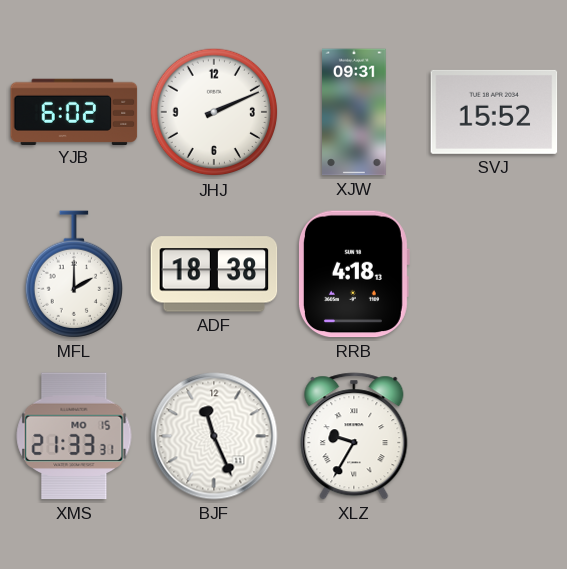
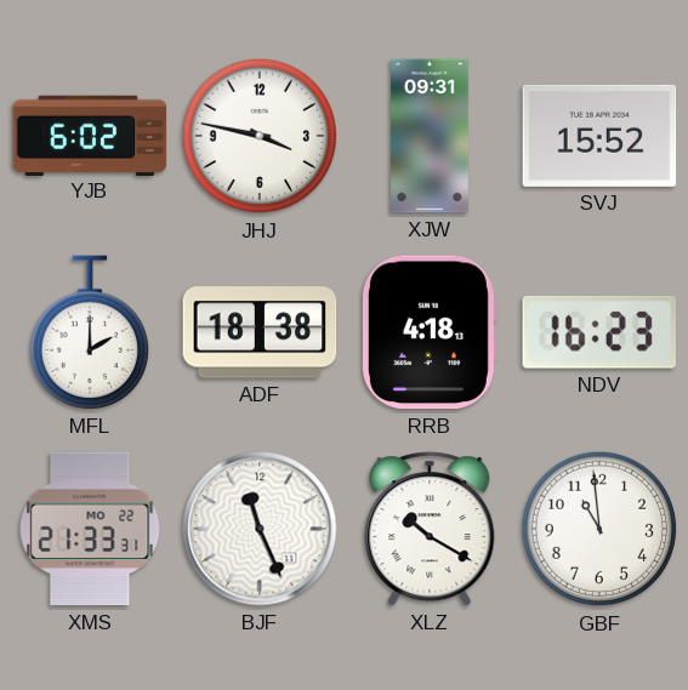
JHJ: 2:11 -> 3:47 (260, 136)
NDV: none -> 16:23 (598, 332)
XMS date: MO 15 -> MO 22 (90, 529)
XLZ: 9:35 -> 10:20 (430, 529)
GBF: none -> 10:59 (599, 529)
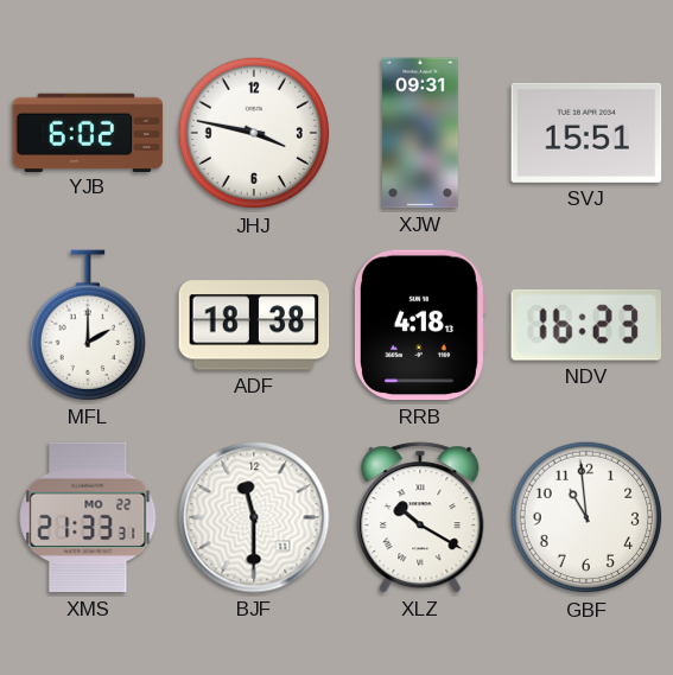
SVJ: 15:52 -> 15:51 (586, 133)
BJF: 11:26 -> 11:30 (254, 517)
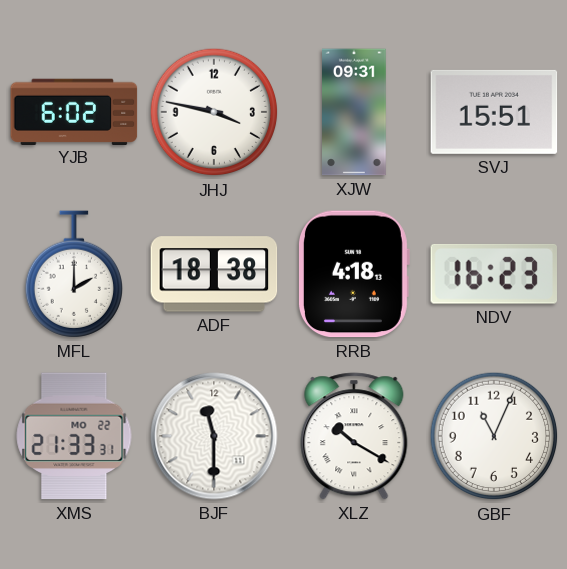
GBF: 10:59 -> 11:04 (494, 436)
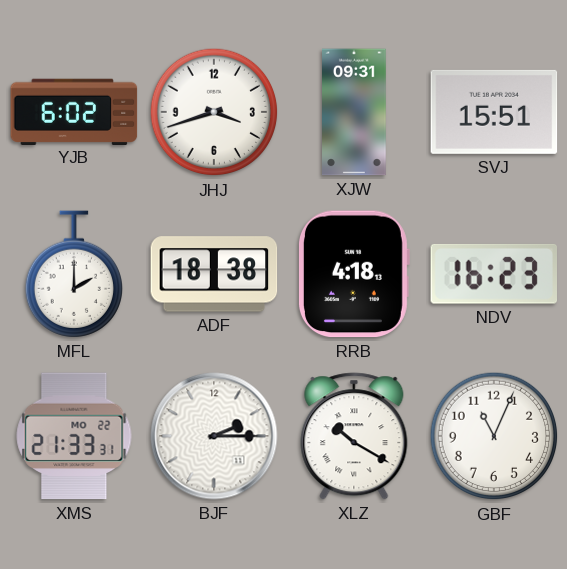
JHJ: 3:47 -> 3:42 (214, 112)
BJF: 11:30 -> 2:15 (214, 436)
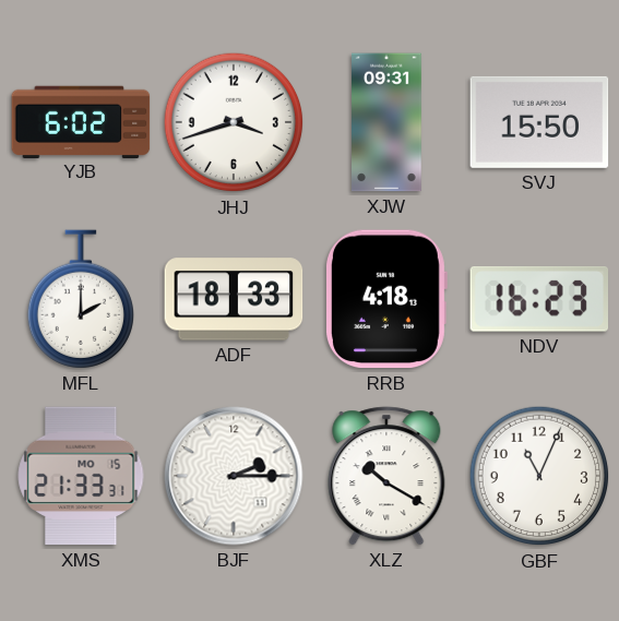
SVJ: 15:51 -> 15:50 (539, 122)
ADF: 18:38 -> 18:33 (234, 299)
XMS date: MO 22 -> MO 15 (81, 476)
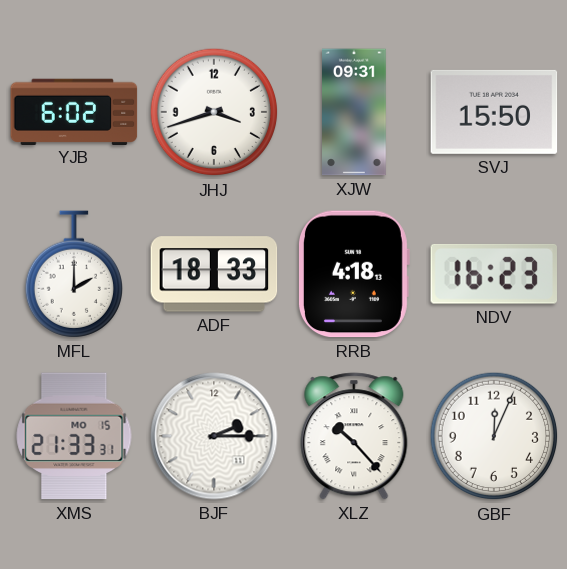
XLZ: 10:20 -> 10:23 (354, 436)
GBF: 11:04 -> 12:04 (494, 436)
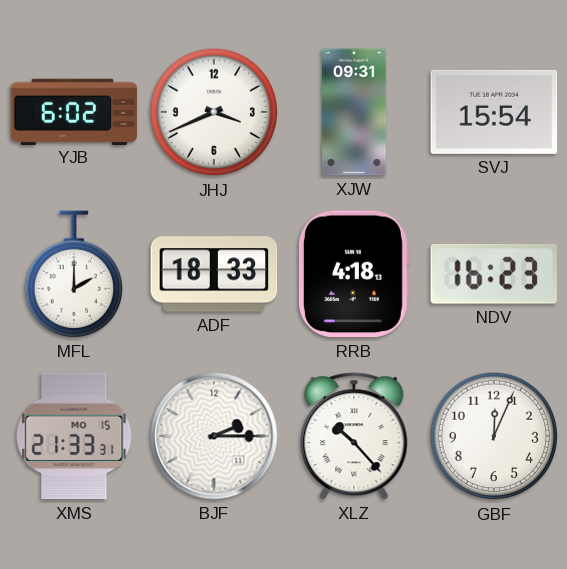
JHJ: 3:42 -> 3:41 (214, 112)
SVJ: 15:50 -> 15:54 (494, 112)
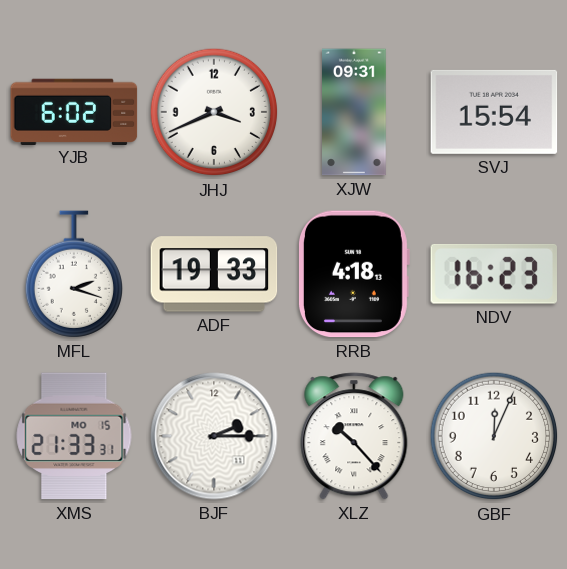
MFL: 2:00 -> 2:18 (73, 274)
ADF: 18:33 -> 19:33 (214, 274)
